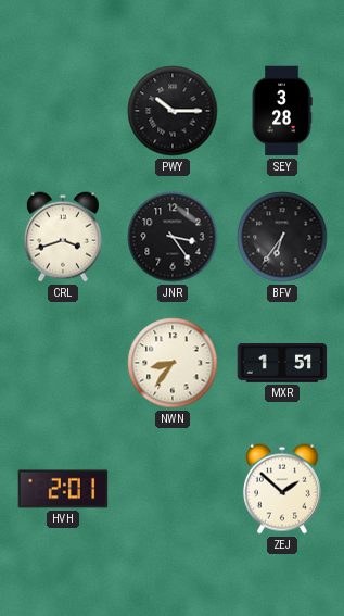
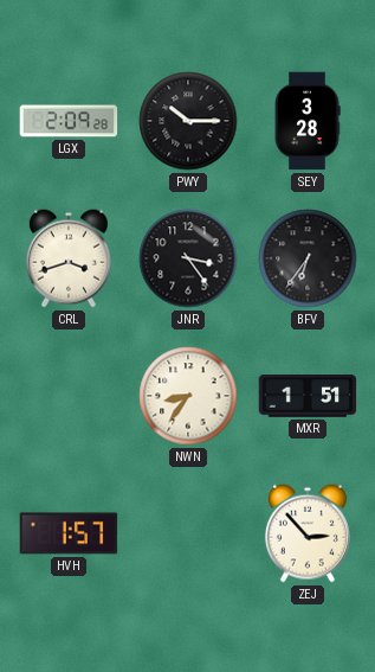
LGX: none -> 2:09 (69, 121)
HVH: 2:01 -> 1:57 (69, 533)
ZEJ: 1:52 -> 2:53 (308, 533)
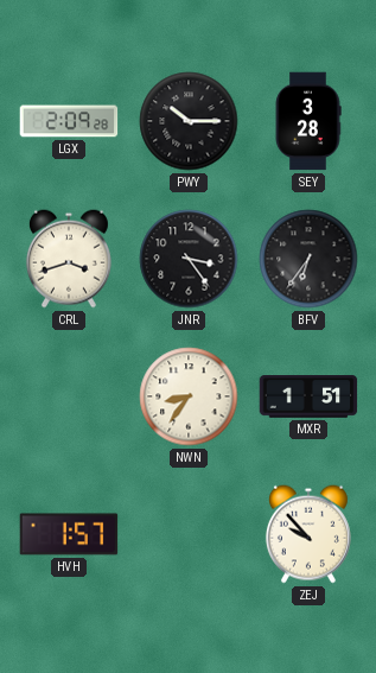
ZEJ: 2:53 -> 9:53 (308, 534)
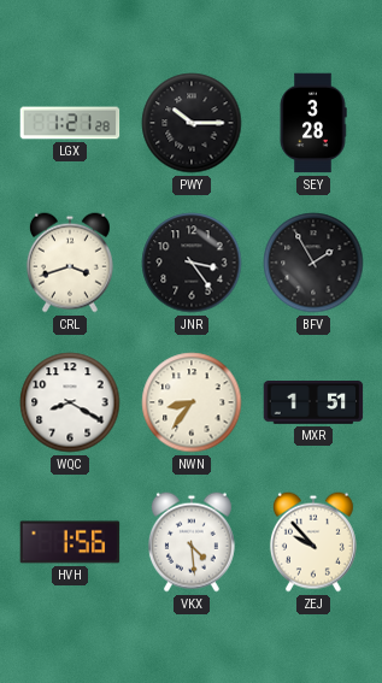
LGX: 2:09 -> 1:21 (70, 123)
BFV: 6:36 -> 1:55 (313, 263)
WQC: none -> 8:20 (70, 402)
HVH: 1:57 -> 1:56 (70, 542)
VKX: none -> 4:29 (192, 542)
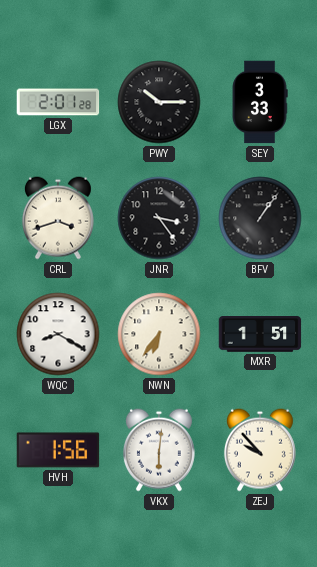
LGX: 1:21 -> 2:01 (58, 102)
SEY: 3:28 -> 3:33 (260, 102)
BFV: 1:55 -> 1:06 (260, 218)
NWN: 8:36 -> 6:36 (159, 334)
VKX: 4:29 -> 6:01 (159, 450)
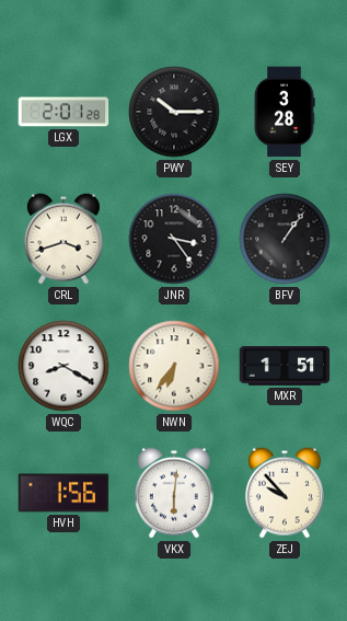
SEY: 3:33 -> 3:28 (285, 112)
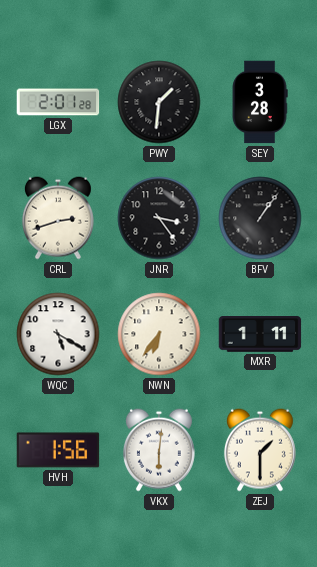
PWY: 10:15 -> 1:31 (159, 102)
CRL: 3:42 -> 2:42 (58, 218)
WQC: 8:20 -> 5:20 (58, 334)
MXR: 1:51 -> 1:11 (260, 335)
ZEJ: 9:53 -> 1:30 (260, 450)
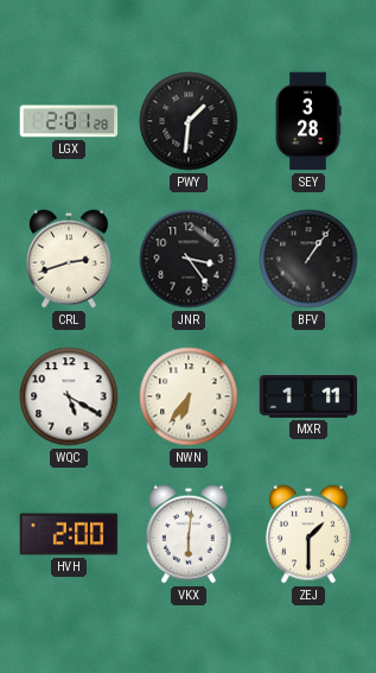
HVH: 1:56 -> 2:00 (69, 534)
